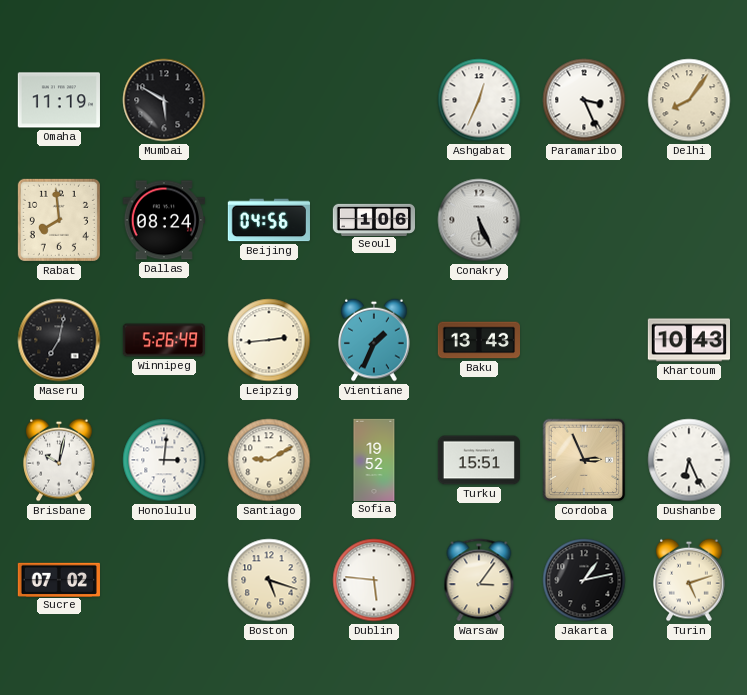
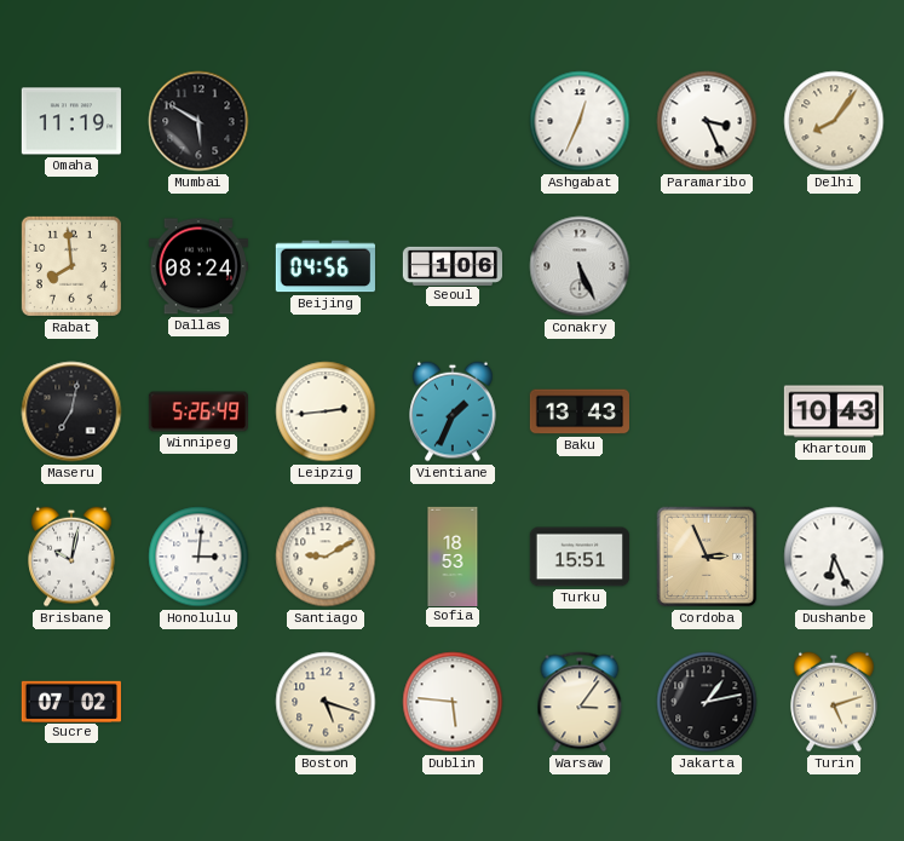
Sofia: 19:52 -> 18:53 (453, 555)
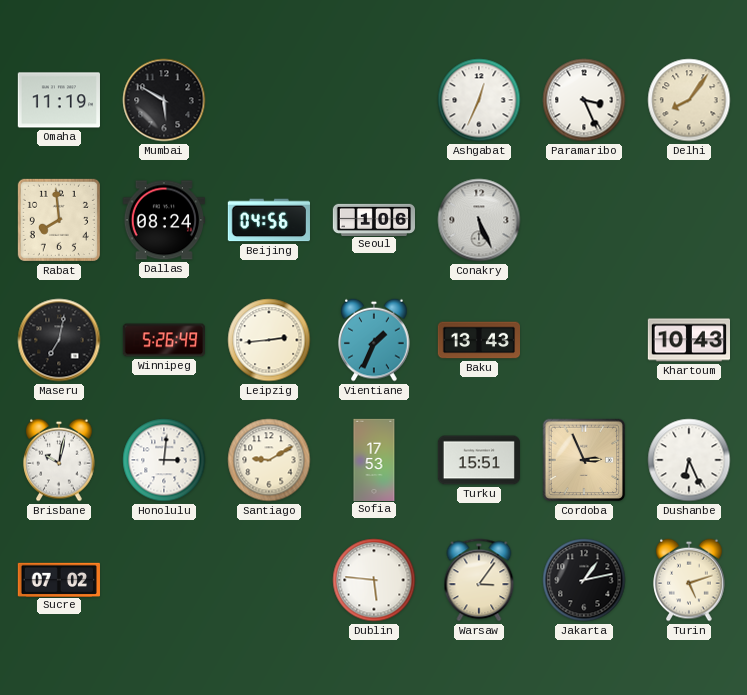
Sofia: 18:53 -> 17:53 (374, 459)
Boston: 5:18 -> none (326, 702)
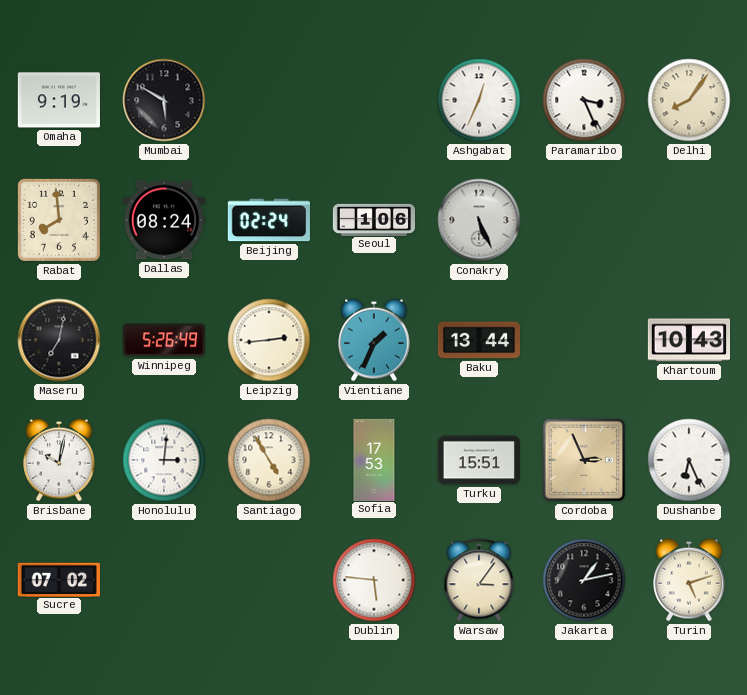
Omaha: 11:19 -> 9:19 (59, 100)
Beijing: 04:56 -> 02:24 (269, 220)
Baku: 13:43 -> 13:44 (478, 340)
Santiago: 9:10 -> 4:55 (269, 460)
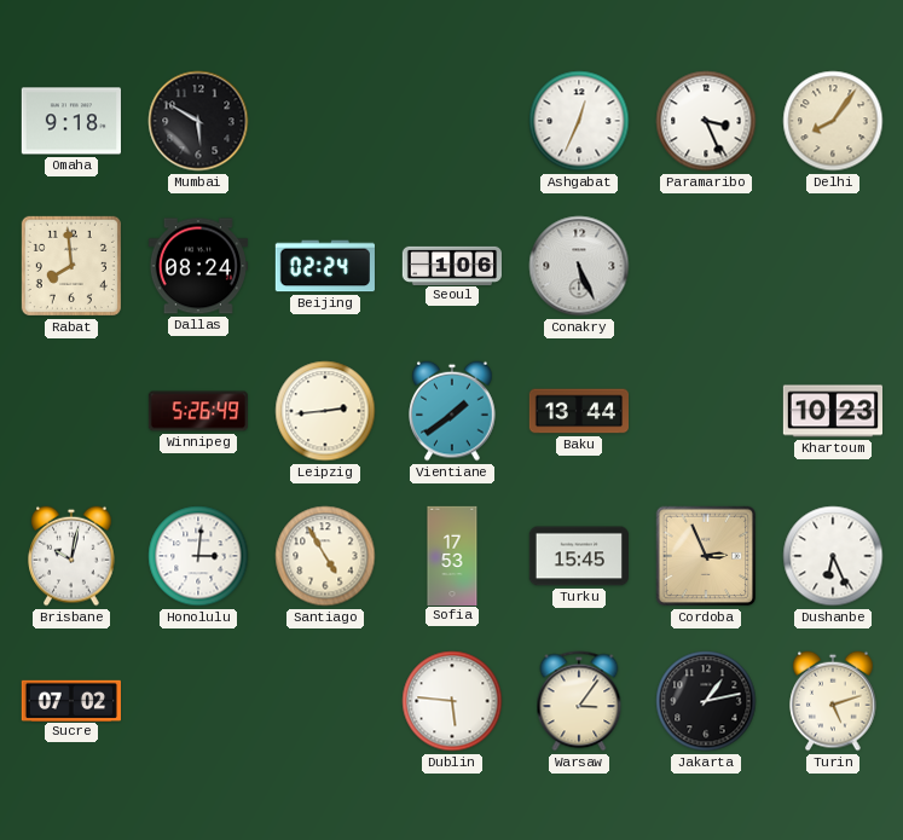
Omaha: 9:19 -> 9:18 (71, 121)
Maseru: 7:02 -> none (59, 340)
Vientiane: 1:34 -> 1:39 (452, 411)
Khartoum: 10:43 -> 10:23 (832, 411)
Turku: 15:51 -> 15:45 (578, 556)
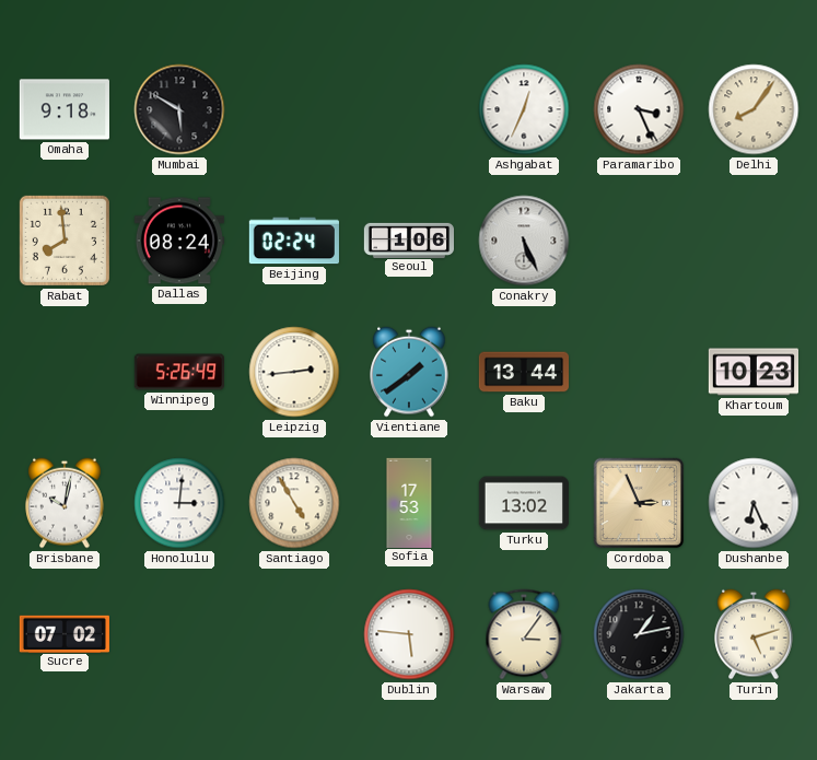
Turku: 15:45 -> 13:02 (523, 503)
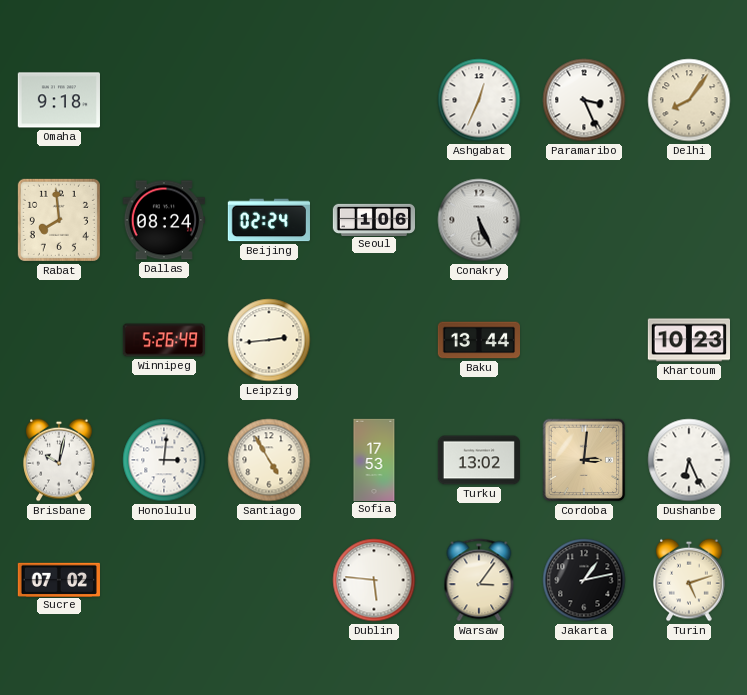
Mumbai: 5:50 -> none (179, 109)
Vientiane: 1:39 -> none (409, 372)
Cordoba: 2:56 -> 3:01 (584, 460)
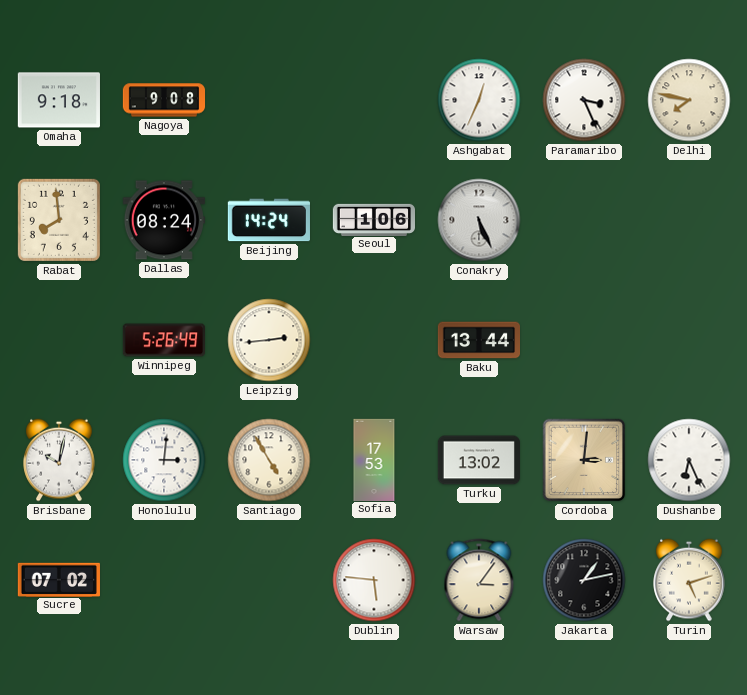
Nagoya: none -> 9:08 (164, 100)
Delhi: 8:06 -> 7:47 (689, 100)
Beijing: 02:24 -> 14:24 (269, 220)
Khartoum: 10:23 -> none (688, 340)
